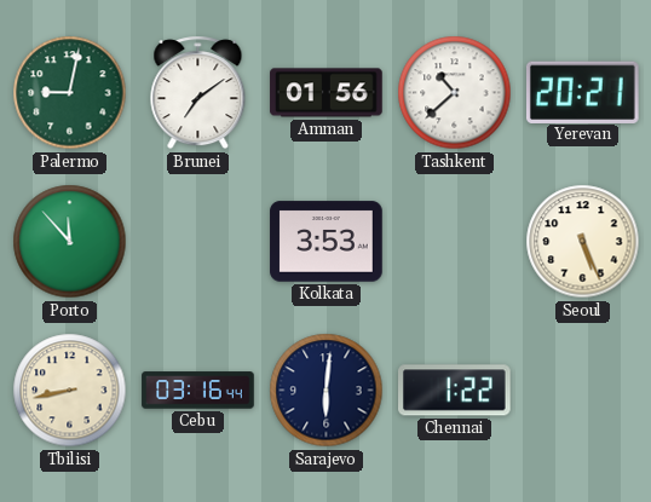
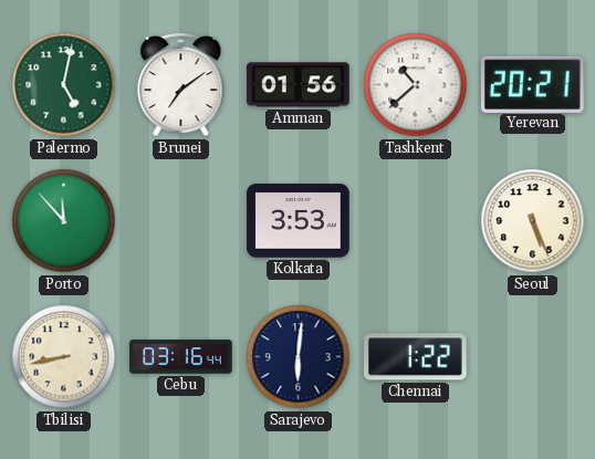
Palermo: 9:02 -> 5:02 (64, 85)
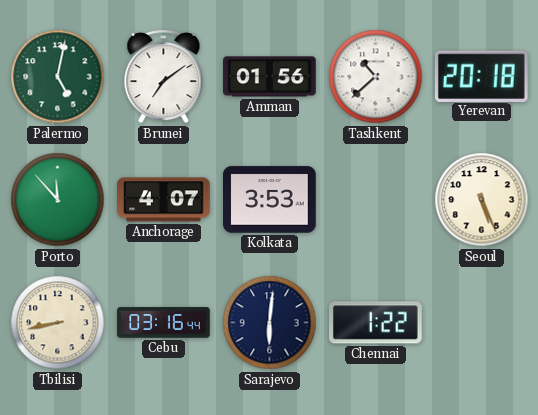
Yerevan: 20:21 -> 20:18 (481, 76)
Anchorage: none -> 4:07 (164, 200)
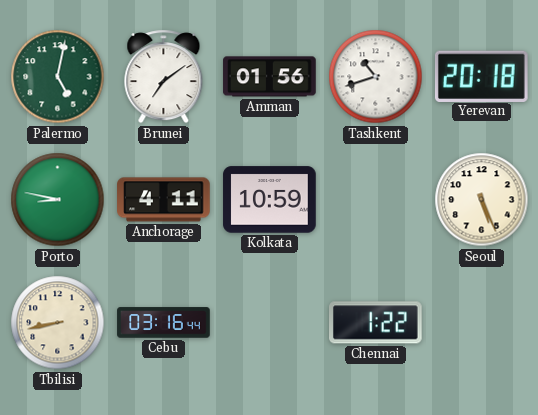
Tashkent: 10:38 -> 10:42 (376, 77)
Porto: 11:53 -> 8:47 (58, 200)
Anchorage: 4:07 -> 4:11 (164, 200)
Kolkata: 3:53 -> 10:59 (270, 200)
Sarajevo: 6:01 -> none (270, 323)
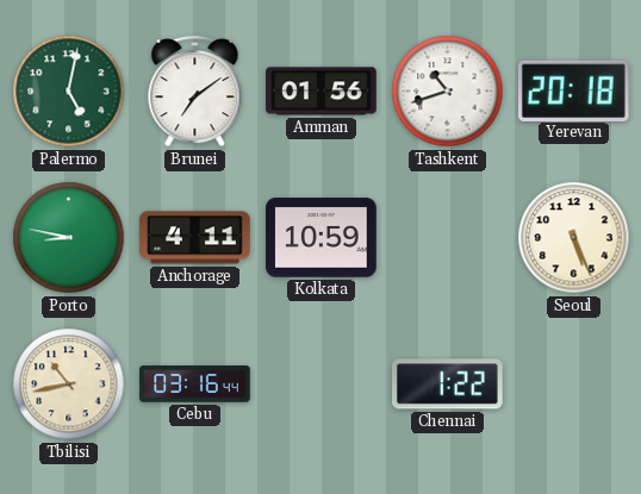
Tbilisi: 8:43 -> 10:43 (69, 384)
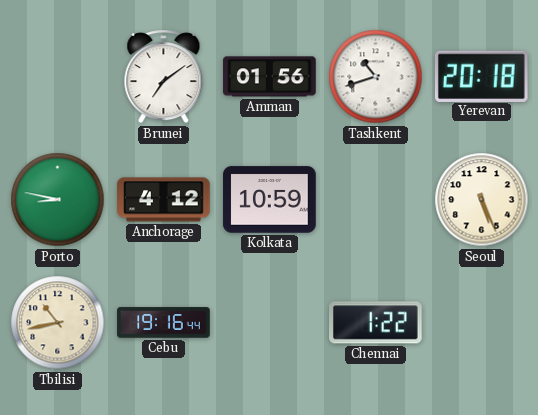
Palermo: 5:02 -> none (69, 92)
Anchorage: 4:11 -> 4:12 (164, 200)
Cebu: 03:16 -> 19:16 (164, 323)
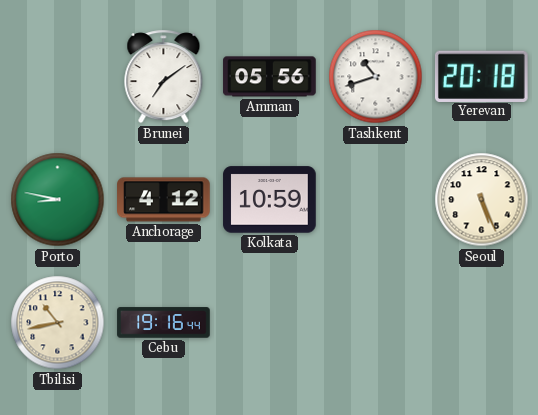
Amman: 01:56 -> 05:56 (270, 77)
Chennai: 1:22 -> none (376, 323)
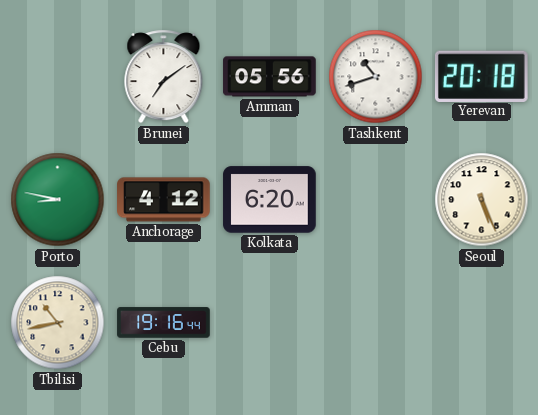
Kolkata: 10:59 -> 6:20 (270, 200)
